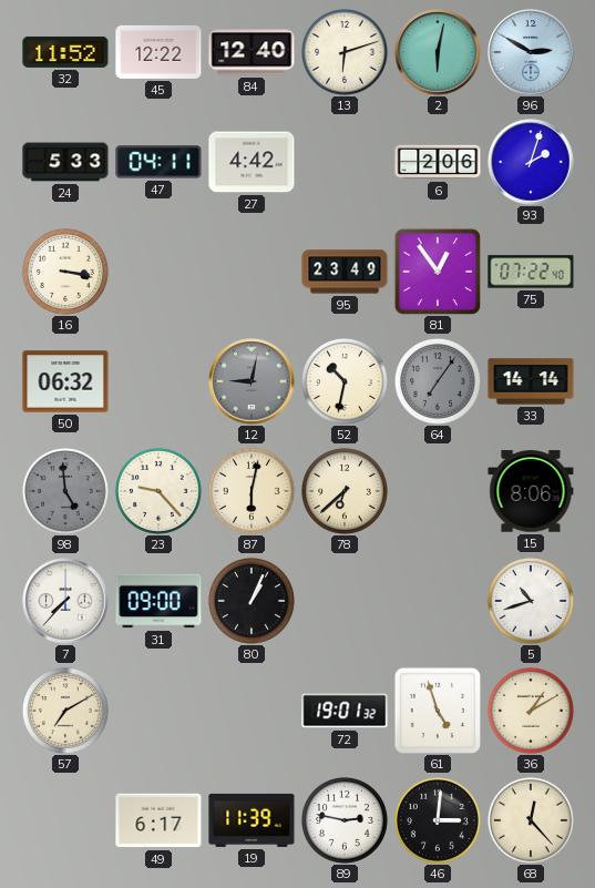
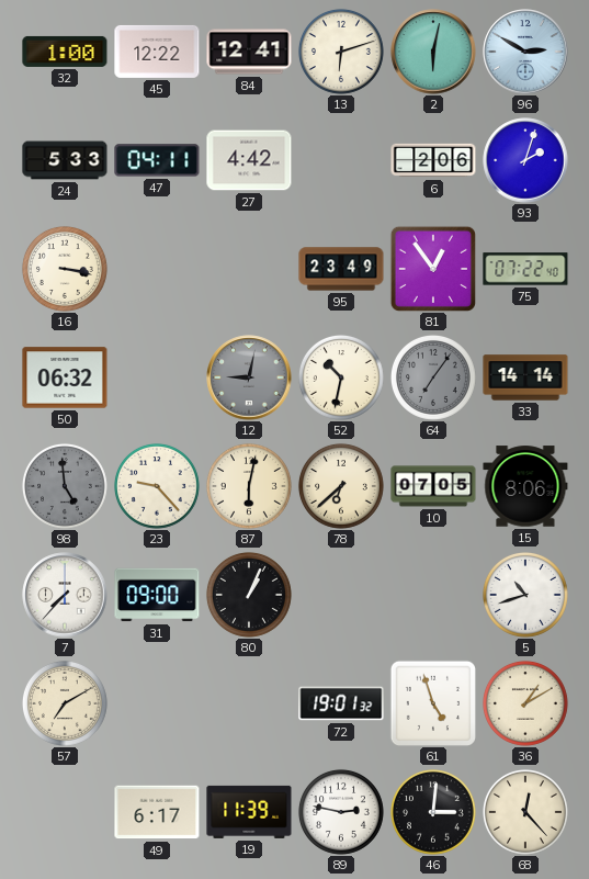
32: 11:52 -> 1:00 (65, 52)
84: 12:40 -> 12:41 (249, 52)
10: none -> 07:05 (433, 486)
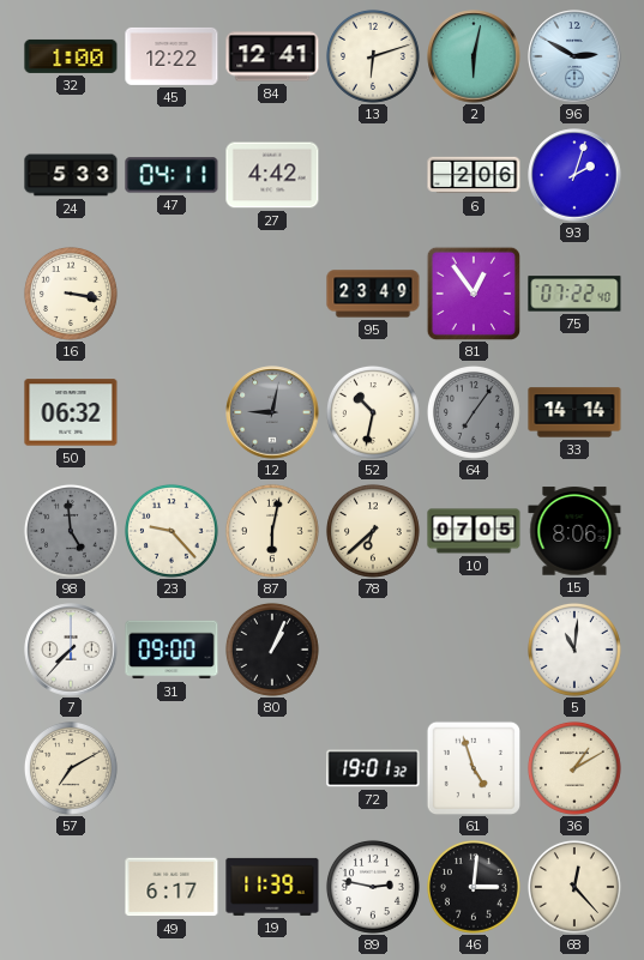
5: 10:42 -> 11:01 (574, 650)
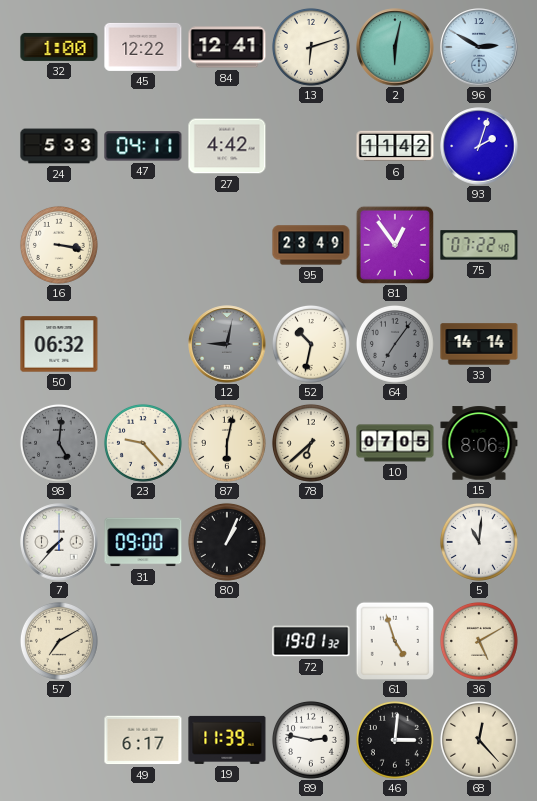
6: 2:06 -> 11:42 (395, 146)
98: 4:59 -> 5:01 (59, 443)
36: 1:10 -> 5:10 (479, 641)
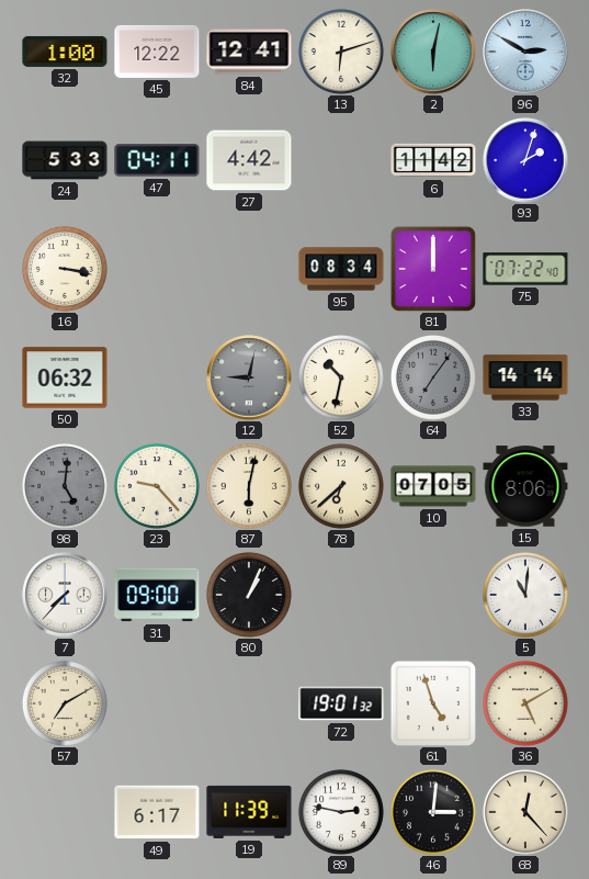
95: 23:49 -> 08:34 (341, 269)
81: 12:54 -> 12:00 (432, 268)
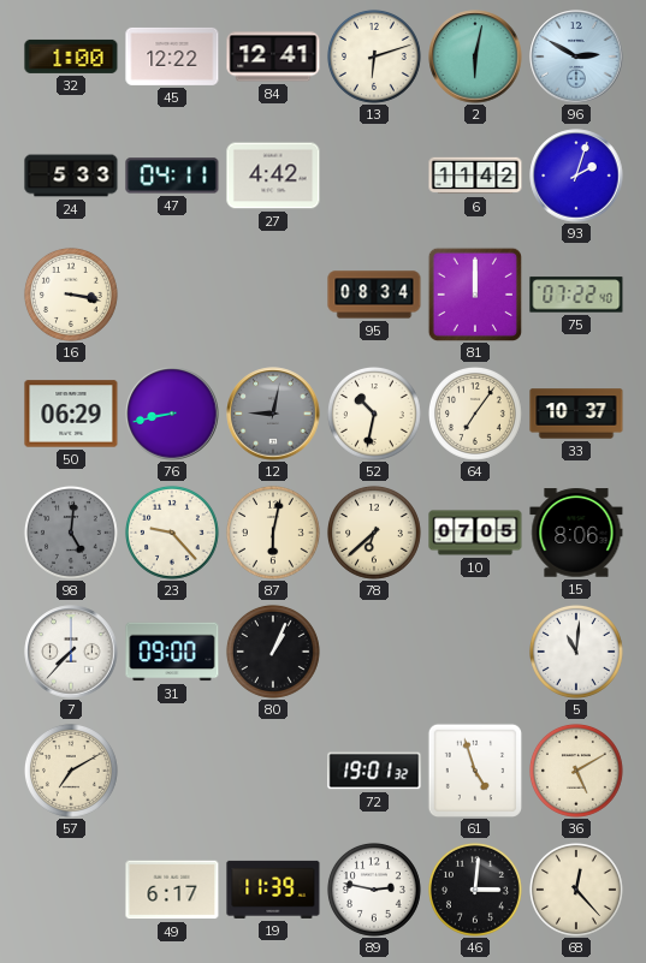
50: 06:32 -> 06:29 (71, 414)
76: none -> 8:43 (172, 414)
64 dial: grey -> cream (475, 414)
33: 14:14 -> 10:37 (576, 414)
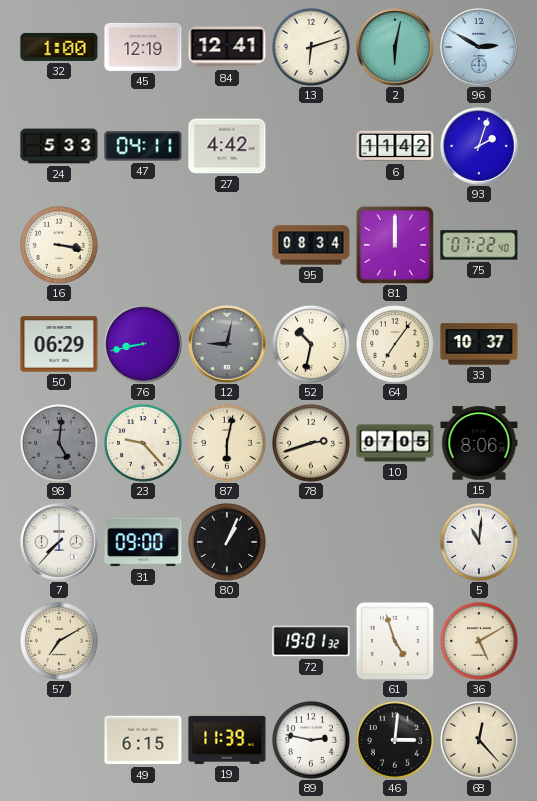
45: 12:22 -> 12:19 (143, 47)
78: 6:38 -> 2:42 (311, 443)
49: 6:17 -> 6:15 (143, 740)
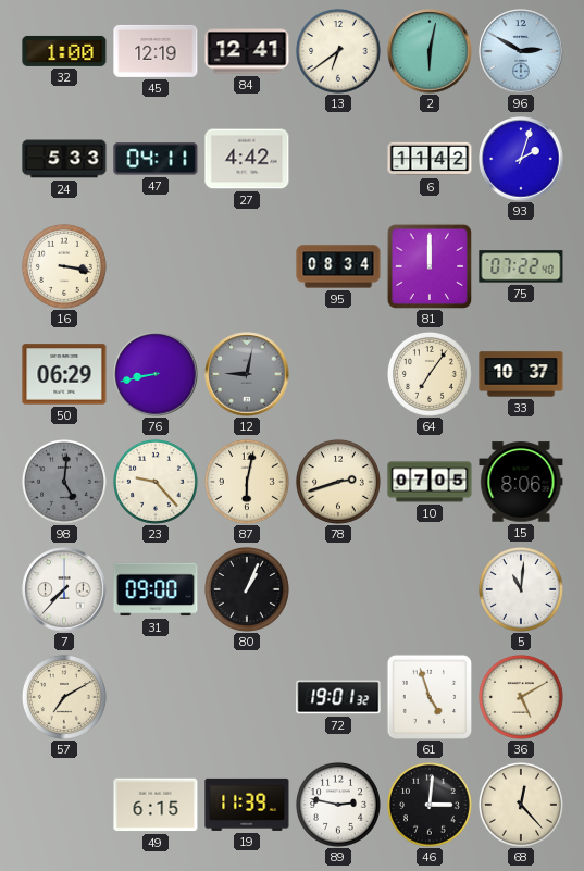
13: 6:12 -> 6:39 (338, 51)
52: 10:32 -> none (311, 344)
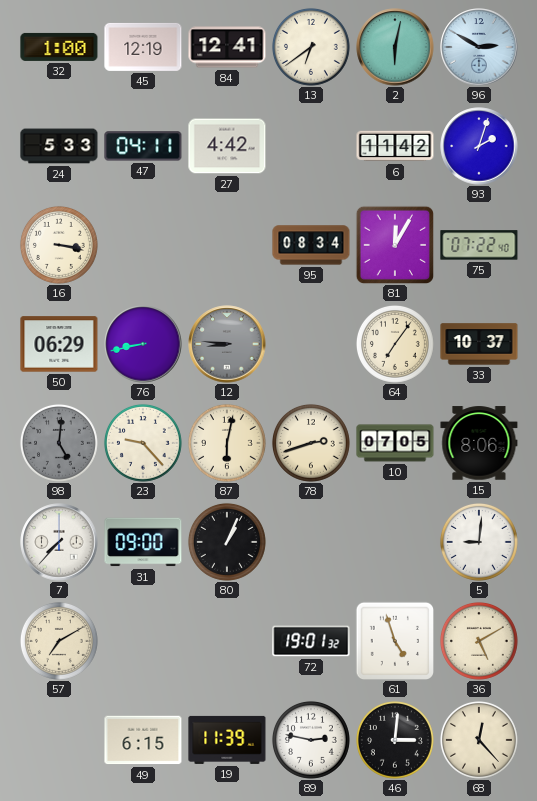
81: 12:00 -> 12:05 (394, 244)
12: 9:02 -> 8:46 (227, 344)
5: 11:01 -> 9:01 (479, 542)
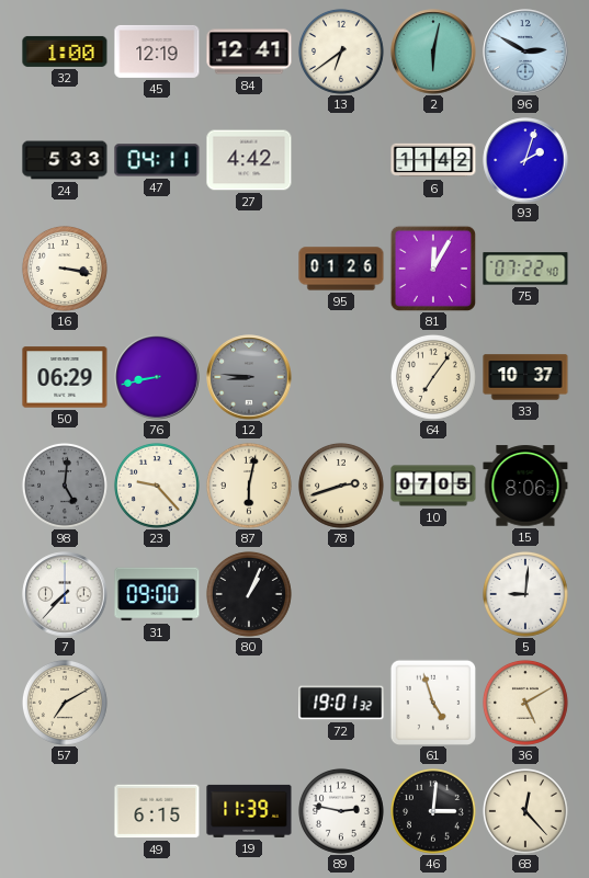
95: 08:34 -> 01:26 (341, 269)
